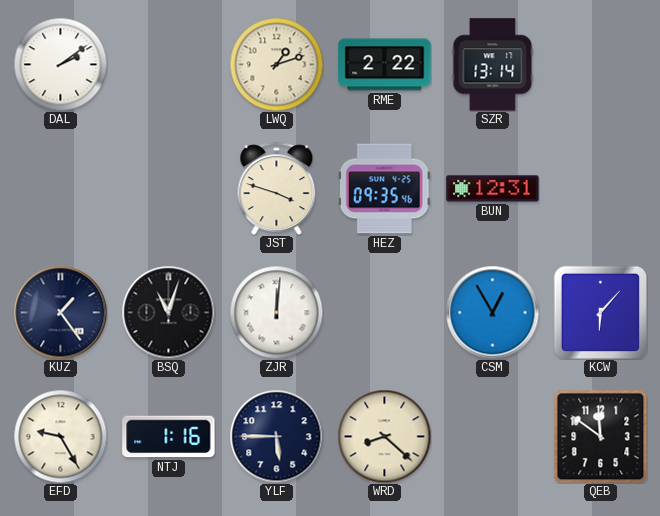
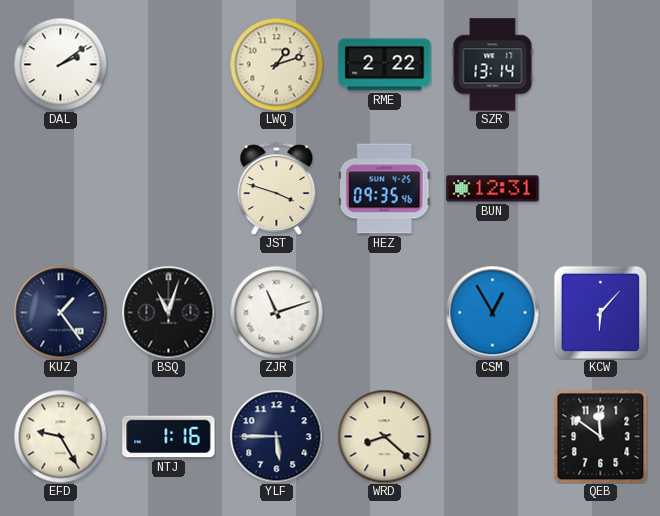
ZJR: 12:01 -> 11:12 (276, 312)
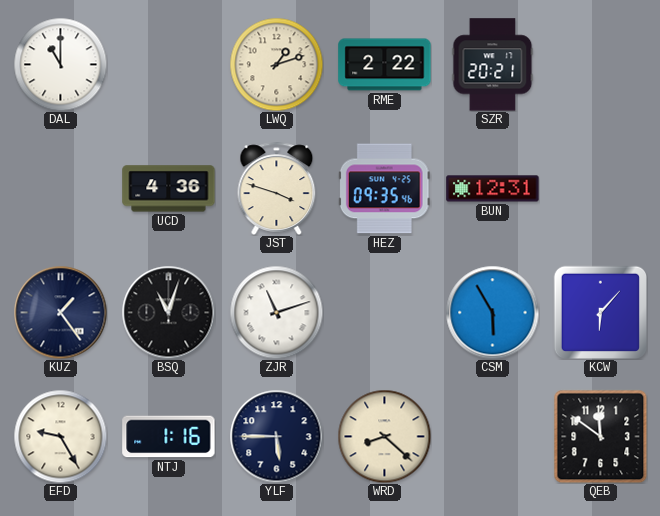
DAL: 2:09 -> 11:00 (60, 64)
SZR: 13:14 -> 20:21 (493, 65)
UCD: none -> 4:36 (169, 189)
CSM: 12:55 -> 5:55 (492, 312)
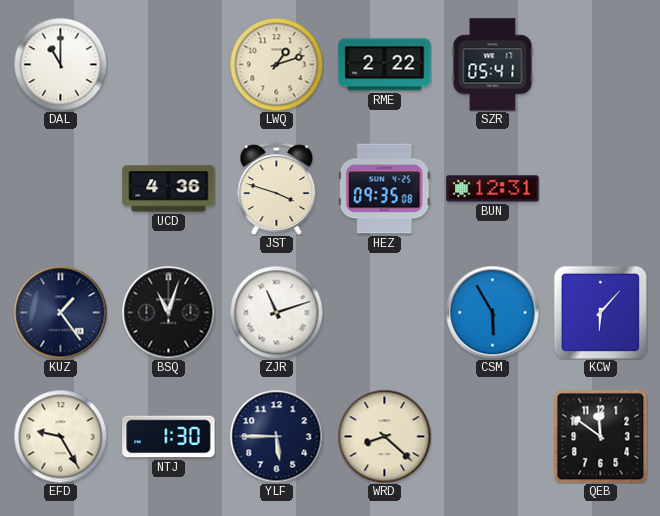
SZR: 20:21 -> 05:41 (493, 65)
HEZ: 09:35:46 -> 09:35:08 (384, 189)
NTJ: 1:16 -> 1:30 (169, 437)
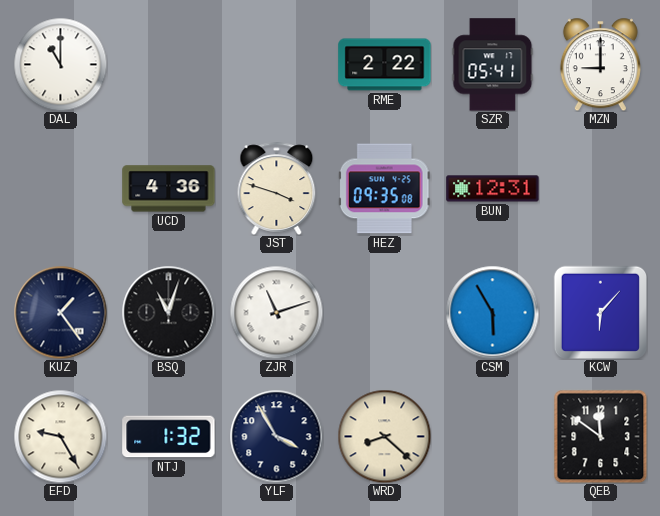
LWQ: 1:12 -> none (276, 64)
MZN: none -> 9:00 (600, 64)
NTJ: 1:30 -> 1:32 (169, 437)
YLF: 5:45 -> 3:55 (276, 436)
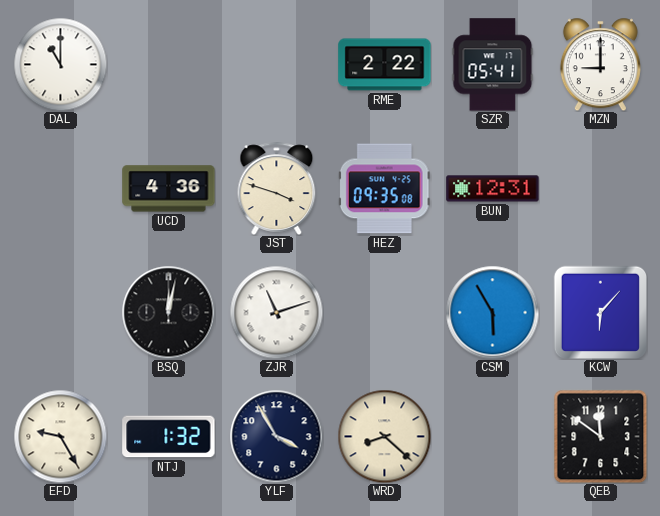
KUZ: 1:24 -> none (60, 312)
BSQ: 11:03 -> 12:02 (168, 312)
